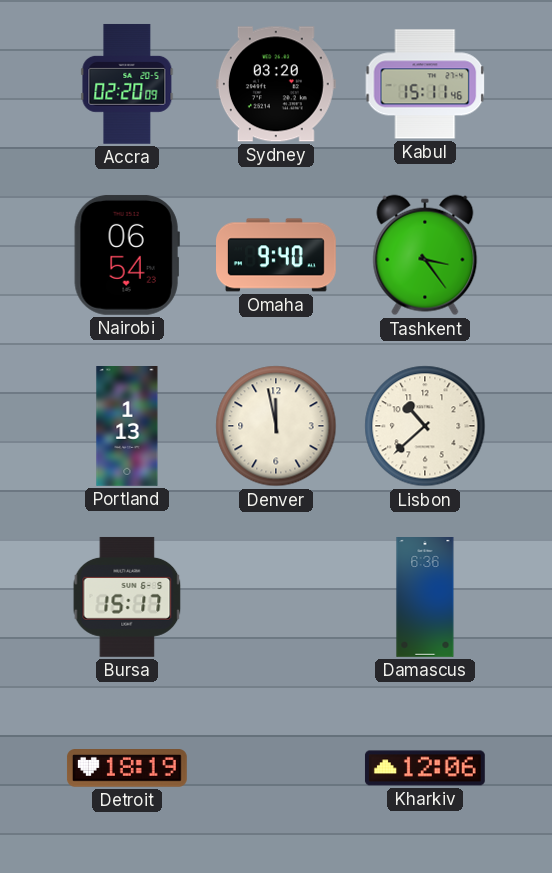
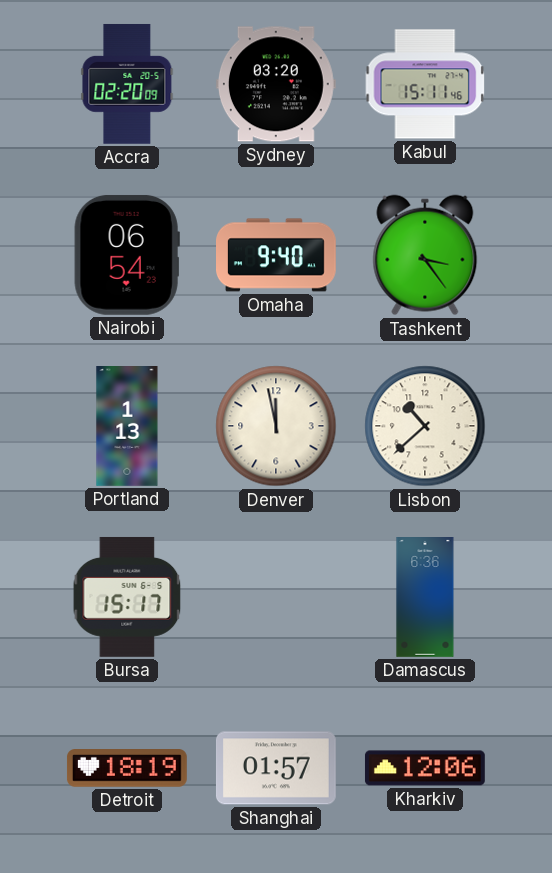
Shanghai: none -> 01:57 (276, 768)
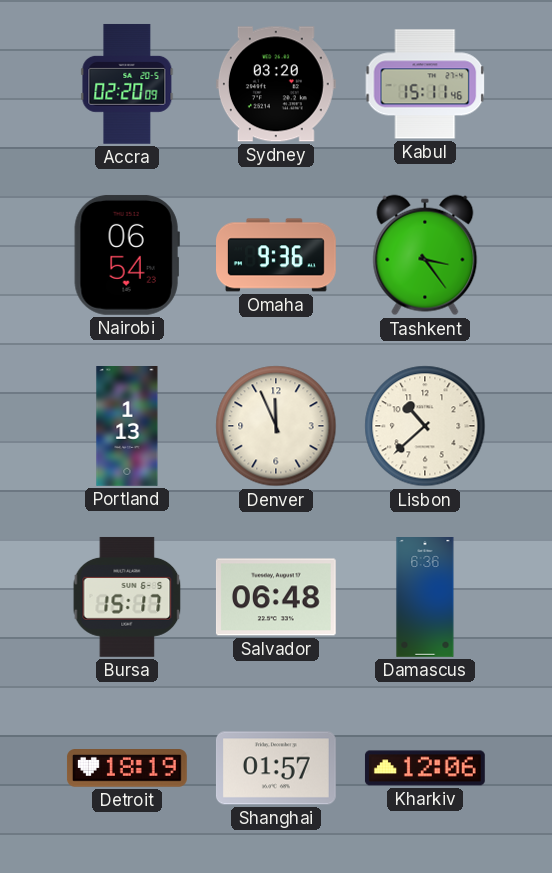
Omaha: 9:40 -> 9:36 (277, 255)
Denver: 11:58 -> 11:56 (276, 426)
Salvador: none -> 06:48 (276, 597)
